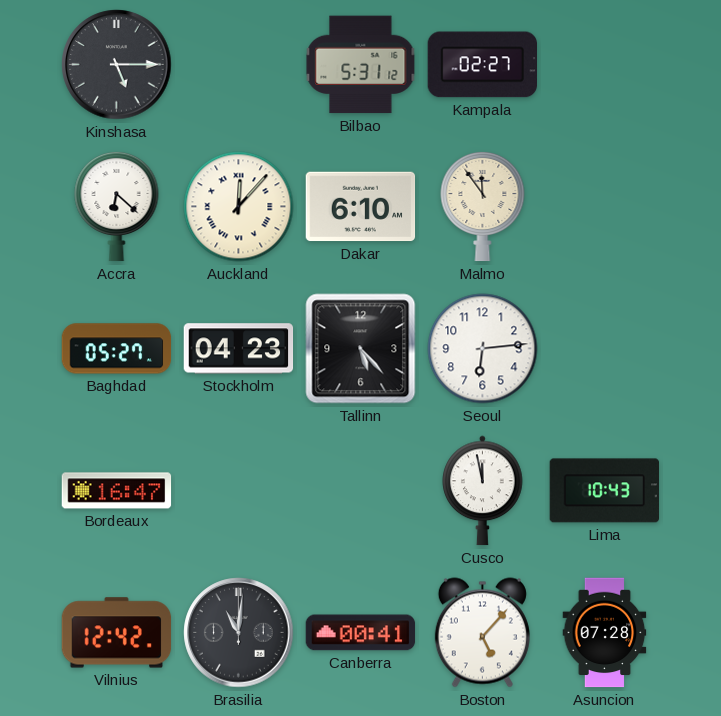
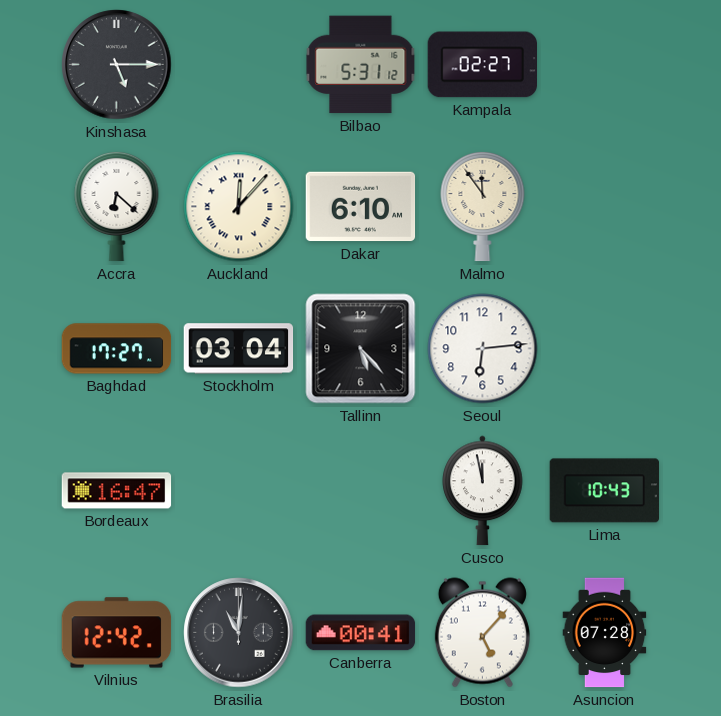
Baghdad: 05:27 -> 17:27 (117, 349)
Stockholm: 04:23 -> 03:04 (239, 349)
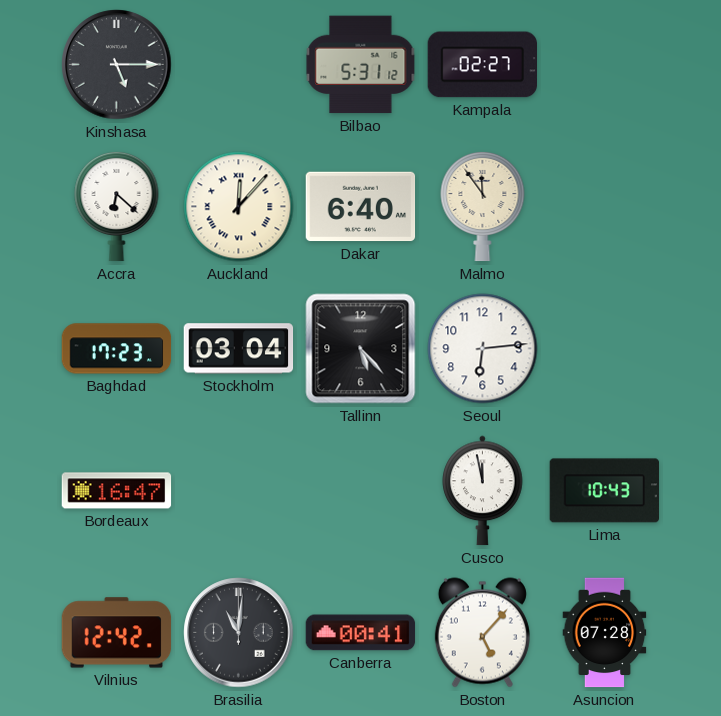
Dakar: 6:10 -> 6:40 (361, 207)
Baghdad: 17:27 -> 17:23 (117, 349)
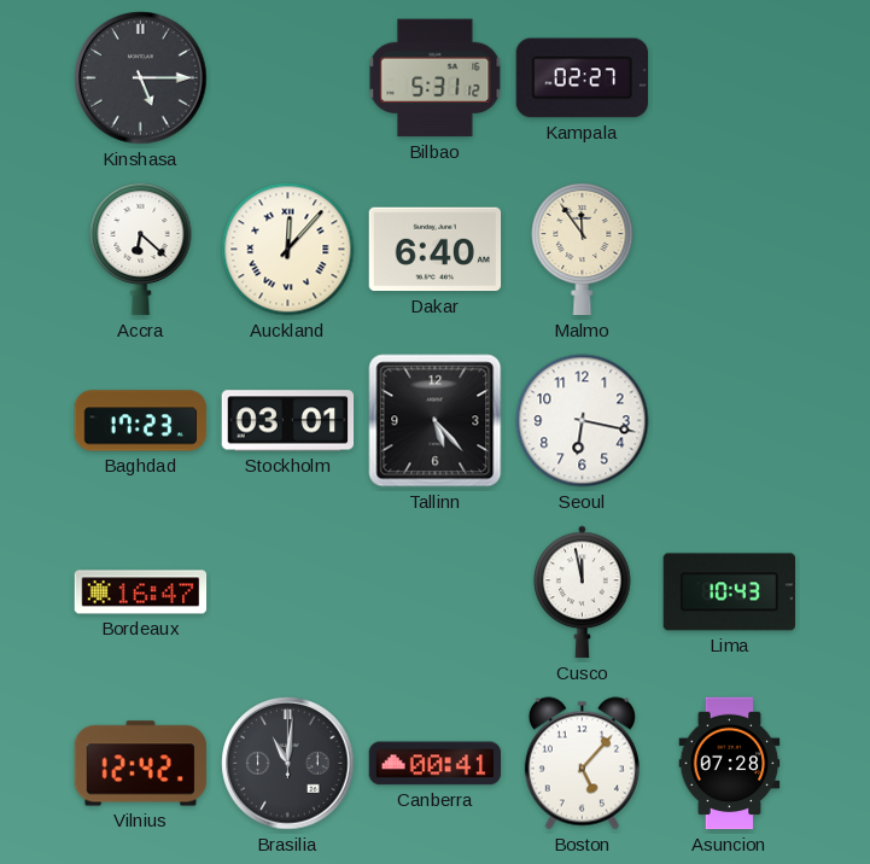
Stockholm: 03:04 -> 03:01 (288, 421)
Seoul: 6:14 -> 6:17 (583, 421)
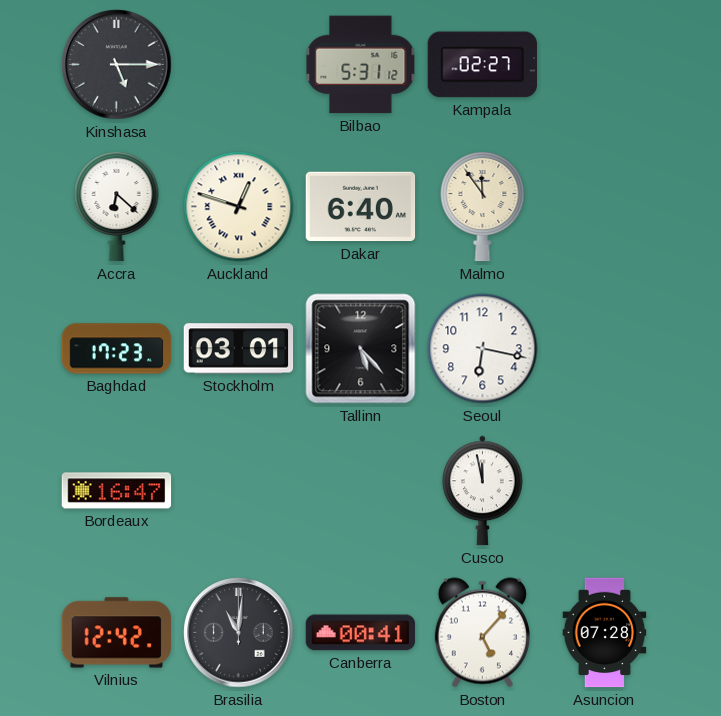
Auckland: 12:07 -> 12:48 (239, 207)
Lima: 10:43 -> none (730, 592)
